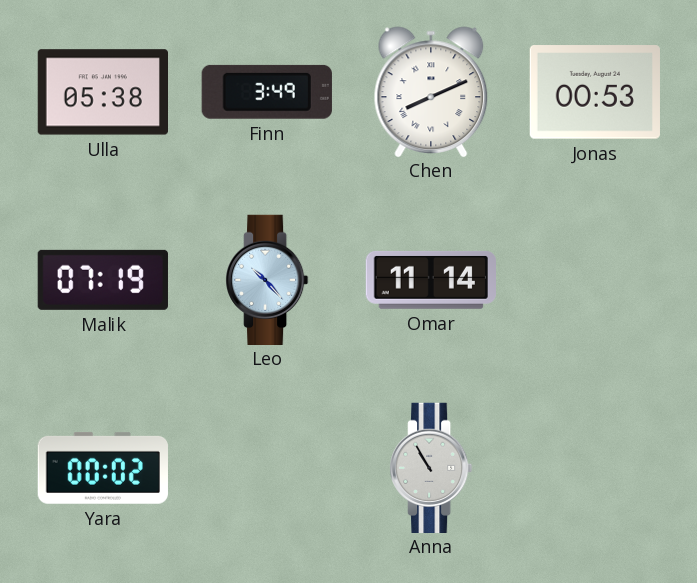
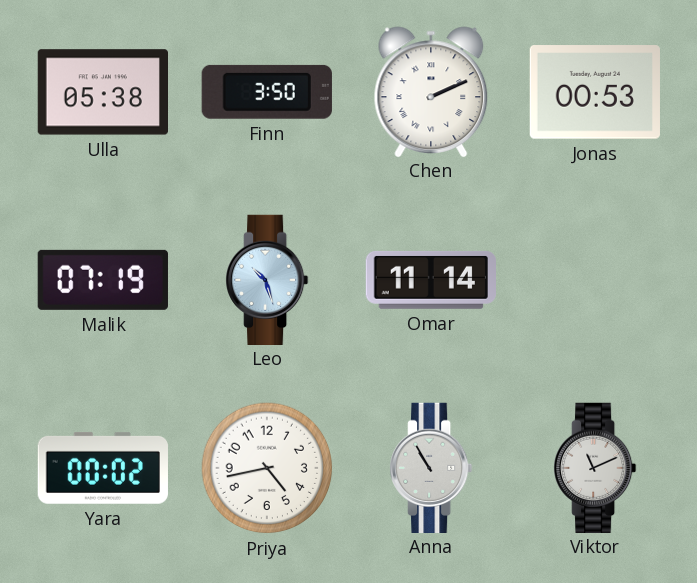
Finn: 3:49 -> 3:50 (267, 92)
Chen: 8:11 -> 2:11 (431, 91)
Leo: 10:23 -> 10:27 (268, 279)
Priya: none -> 4:43 (267, 468)
Viktor: none -> 11:11 (596, 467)
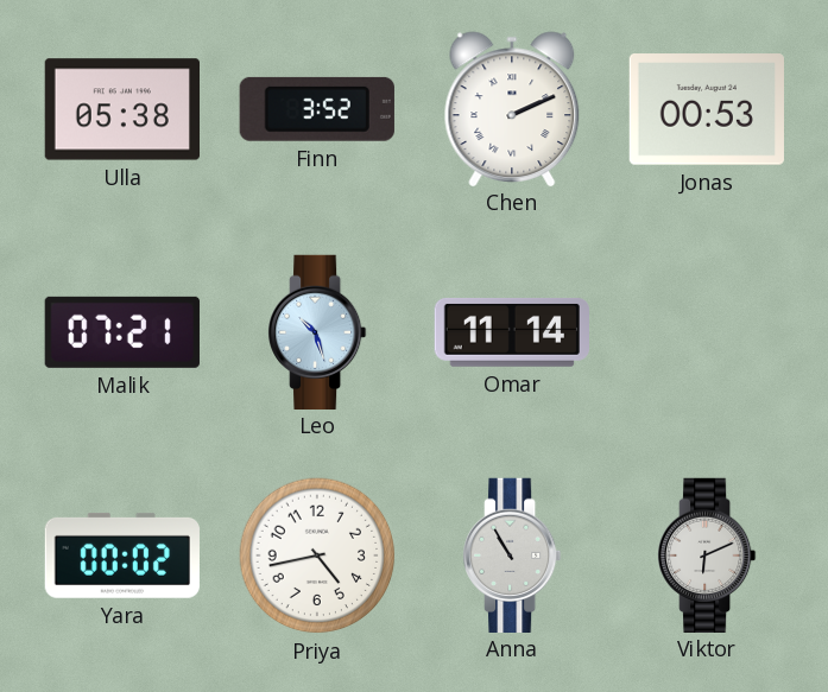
Finn: 3:50 -> 3:52 (317, 109)
Malik: 07:19 -> 07:21 (122, 332)
Viktor: 11:11 -> 6:11 (708, 554)
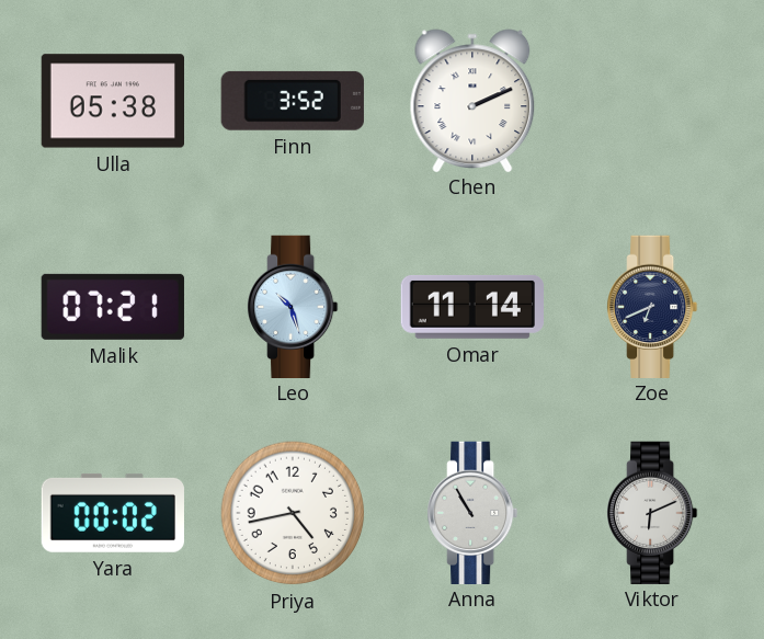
Jonas: 00:53 -> none (707, 109)
Zoe: none -> 6:41 (653, 306)
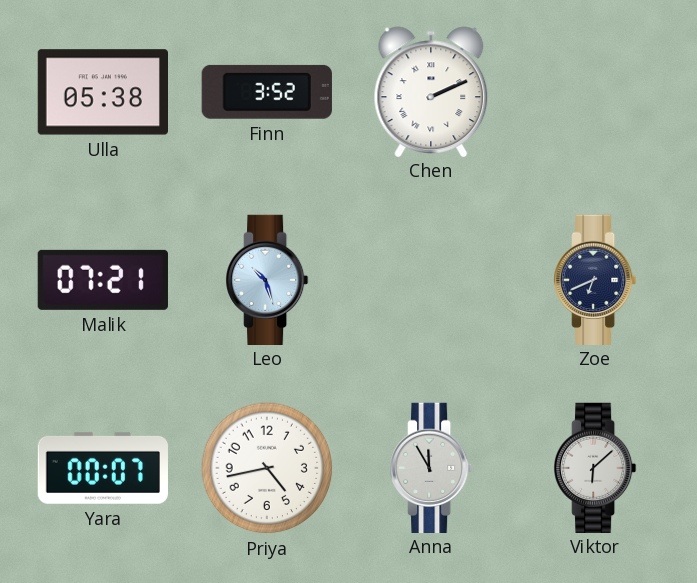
Omar: 11:14 -> none (471, 307)
Yara: 00:02 -> 00:07 (103, 468)
Anna: 10:55 -> 11:55 (432, 467)
Viktor: 6:11 -> 6:08 (596, 467)
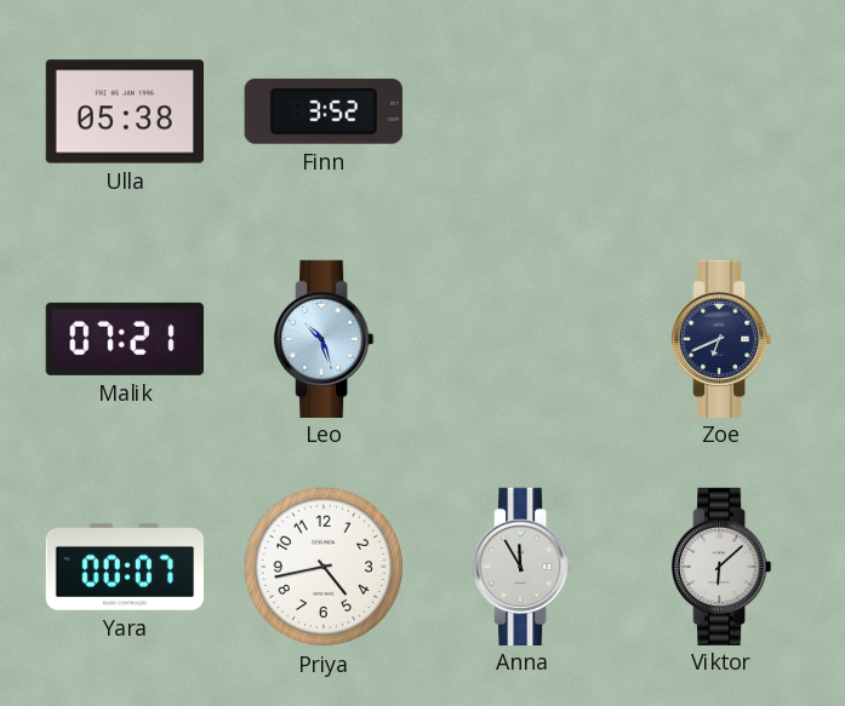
Chen: 2:11 -> none (431, 91)
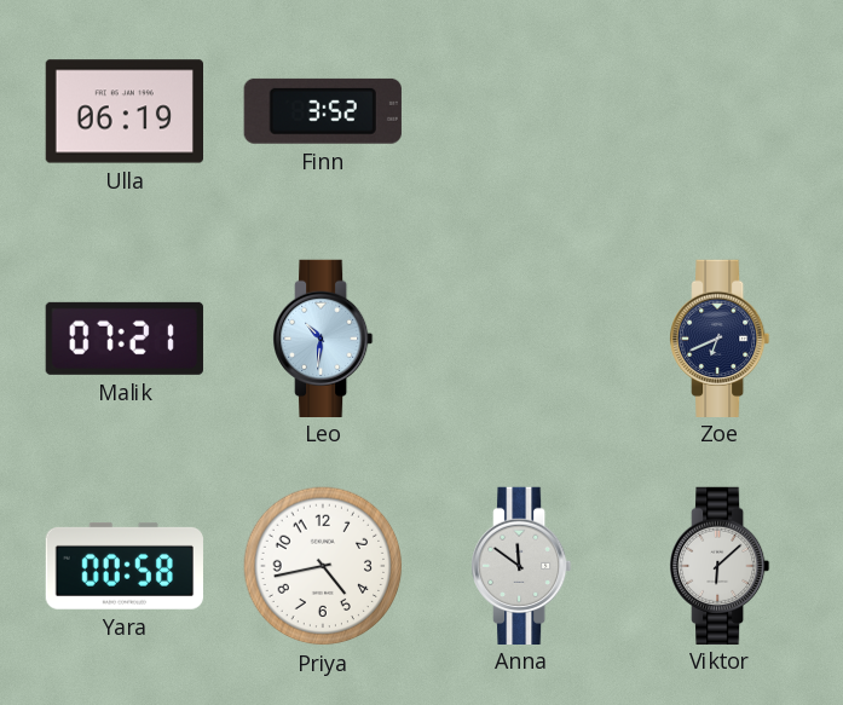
Ulla: 05:38 -> 06:19 (123, 111)
Leo: 10:27 -> 10:31 (324, 337)
Yara: 00:07 -> 00:58 (125, 566)
Anna: 11:55 -> 11:51 (522, 565)
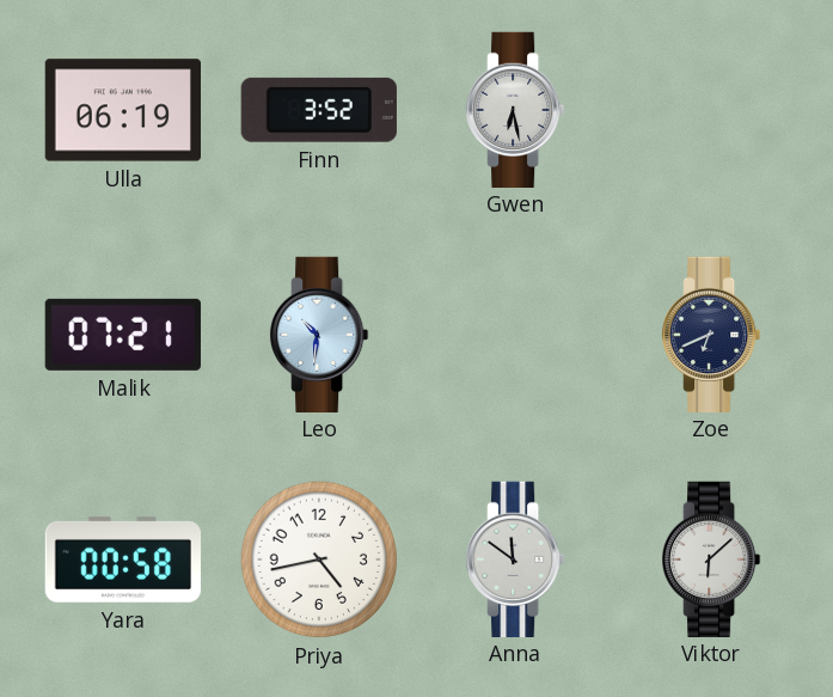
Gwen: none -> 6:28 (516, 109)
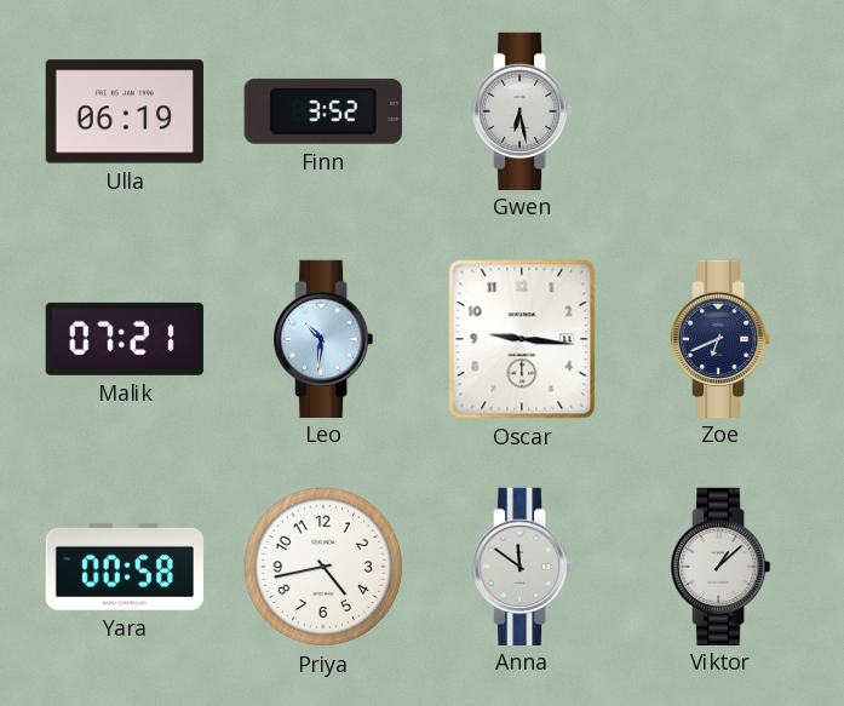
Oscar: none -> 9:16 (522, 339)
Viktor: 6:08 -> 1:08 (722, 566)
